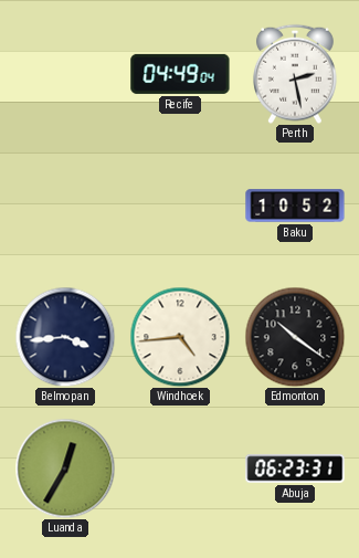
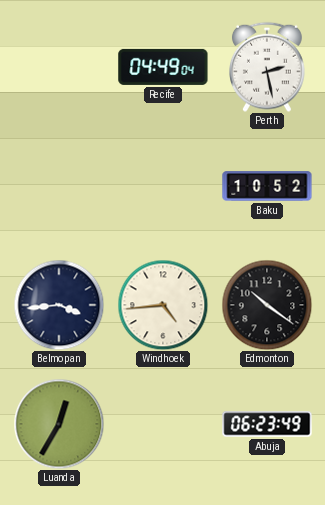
Abuja: 06:23:31 -> 06:23:49 (267, 424)
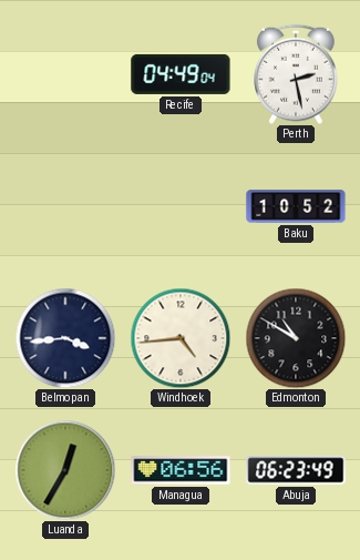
Edmonton: 10:21 -> 10:50 (296, 338)
Managua: none -> 06:56 (181, 470)
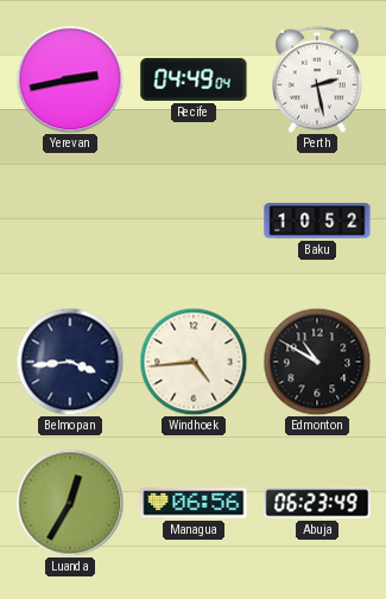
Yerevan: none -> 2:43 (70, 79)
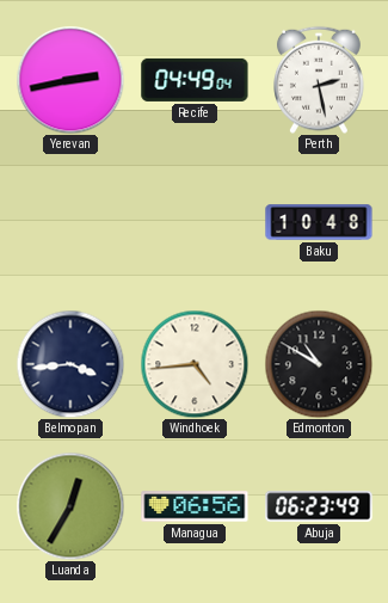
Baku: 10:52 -> 10:48 (319, 222)
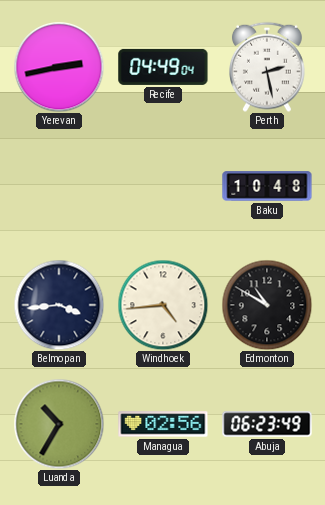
Luanda: 12:35 -> 10:35 (59, 424)
Managua: 06:56 -> 02:56 (163, 424)
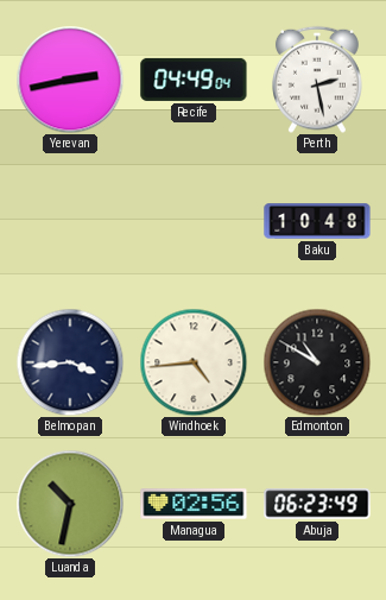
Luanda: 10:35 -> 10:32 (70, 504)
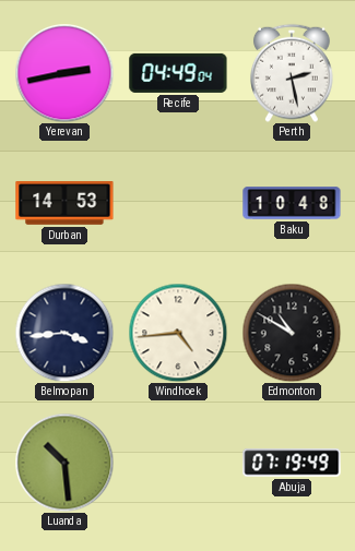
Durban: none -> 14:53 (64, 204)
Luanda: 10:32 -> 10:29 (64, 463)
Managua: 02:56 -> none (194, 504)
Abuja: 06:23 -> 07:19 (292, 463)
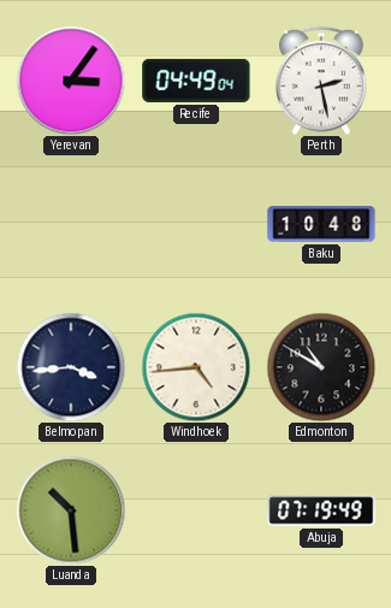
Yerevan: 2:43 -> 3:06 (71, 81)
Durban: 14:53 -> none (64, 204)
